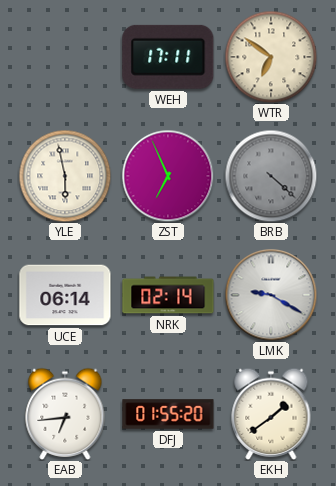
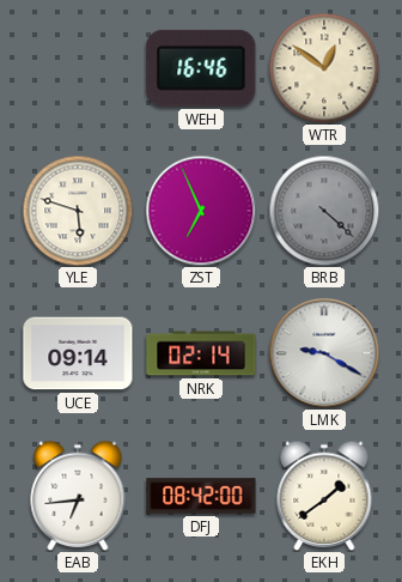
WEH: 17:11 -> 16:46 (201, 68)
WTR: 6:51 -> 12:51 (324, 68)
YLE: 5:58 -> 5:48 (78, 211)
UCE: 06:14 -> 09:14 (78, 353)
DFJ: 01:55 -> 08:42 (201, 496)
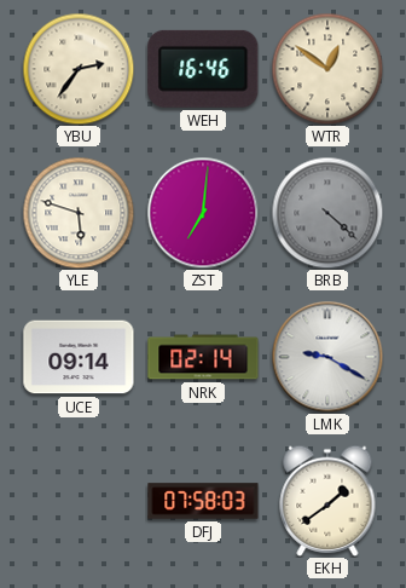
YBU: none -> 2:36 (79, 69)
ZST: 6:56 -> 7:01 (203, 213)
EAB: 6:44 -> none (78, 496)
DFJ: 08:42 -> 07:58 (203, 501)
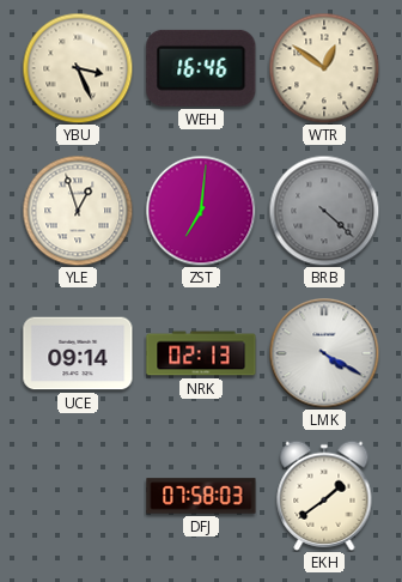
YBU: 2:36 -> 3:26 (78, 68)
YLE: 5:48 -> 12:57 (78, 211)
NRK: 02:14 -> 02:13 (201, 353)
LMK: 9:20 -> 4:20 (324, 353)
